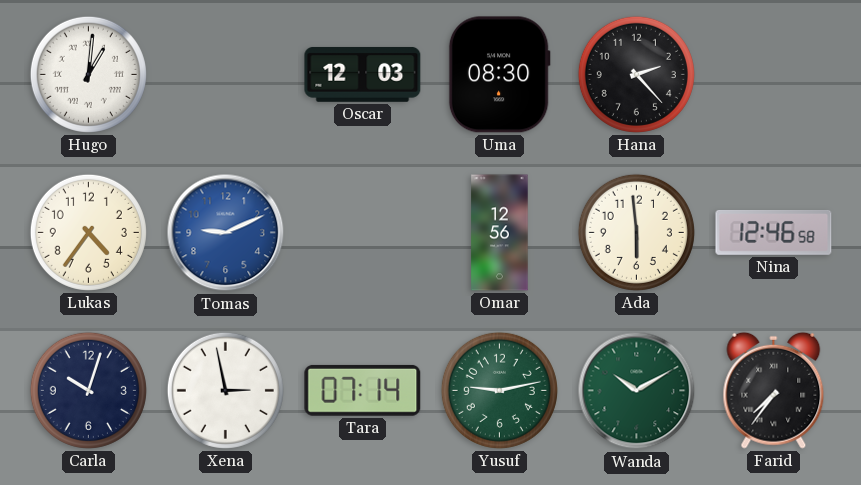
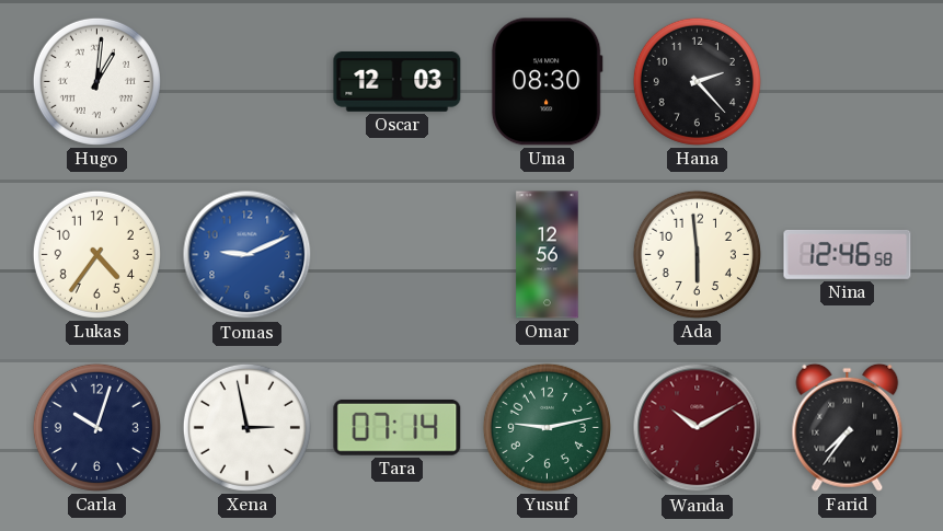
Wanda dial: green -> burgundy (698, 428)
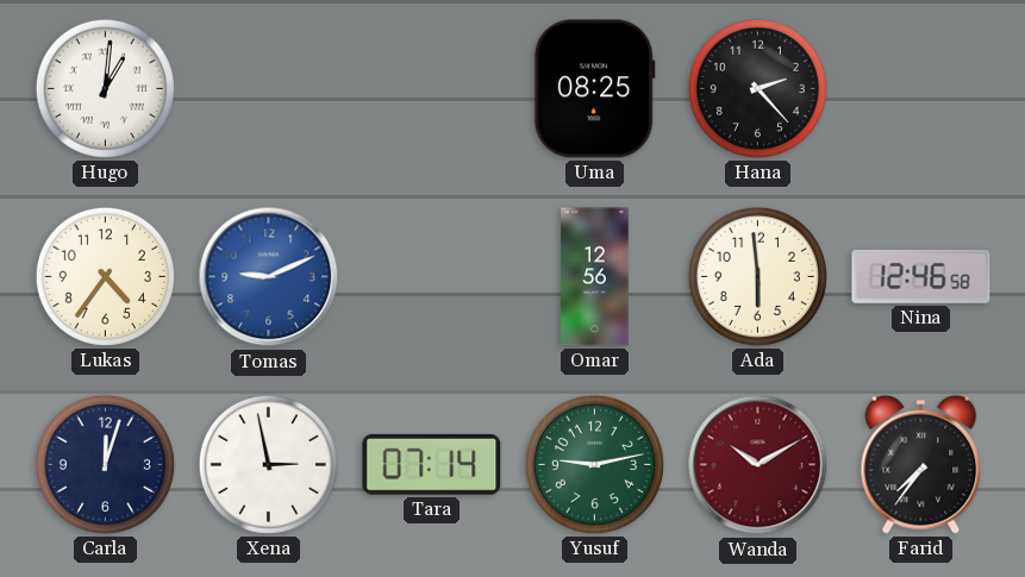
Oscar: 12:03 -> none (398, 81)
Uma: 08:30 -> 08:25 (594, 89)
Carla: 10:03 -> 12:03 (105, 464)
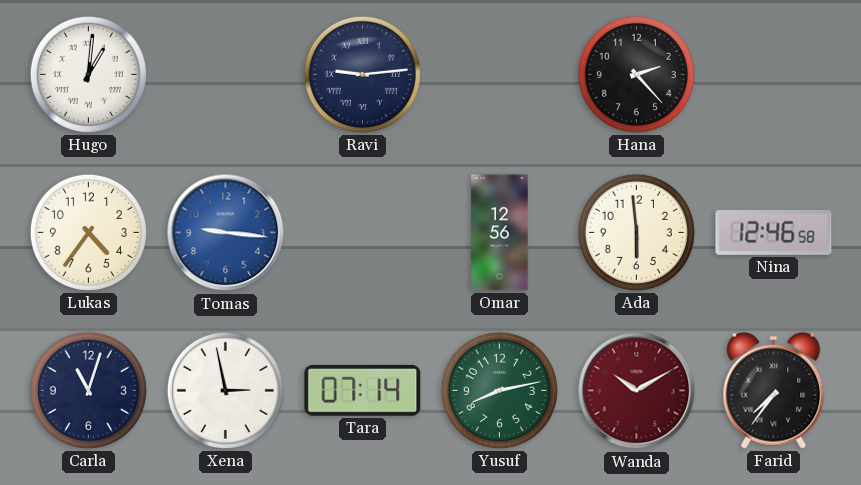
Ravi: none -> 9:14 (362, 74)
Uma: 08:25 -> none (594, 89)
Tomas: 9:11 -> 9:16 (226, 233)
Carla: 12:03 -> 11:03 (88, 390)
Yusuf: 9:13 -> 8:13 (499, 390)
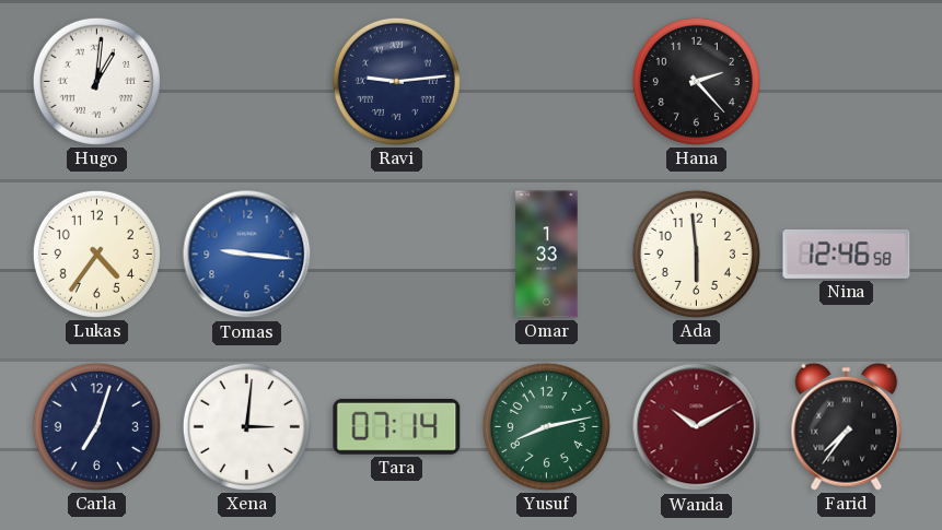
Omar: 12:56 -> 1:33 (547, 255)
Carla: 11:03 -> 7:03 (96, 426)
Xena: 2:58 -> 3:01 (246, 426)
